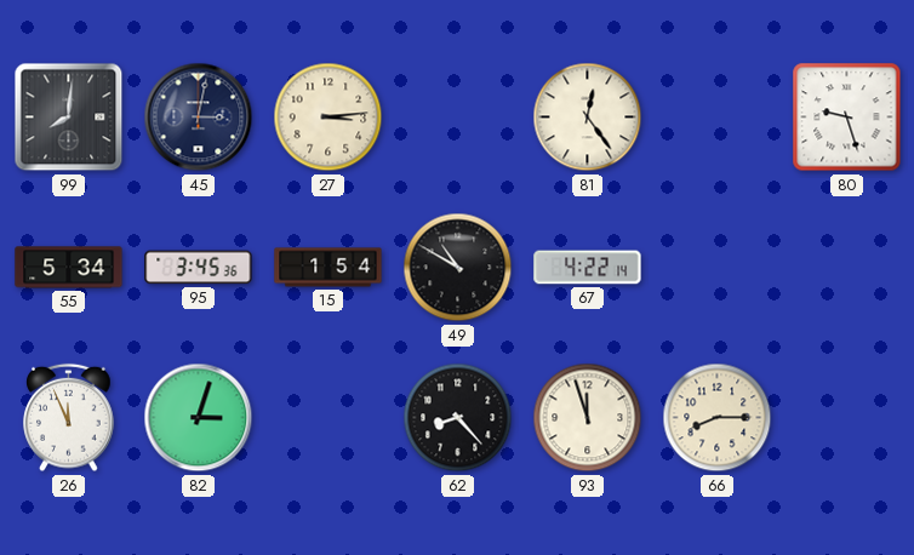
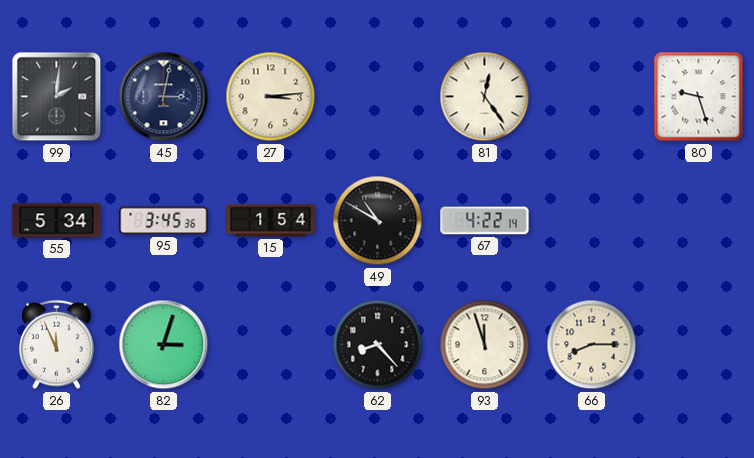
99: 8:01 -> 2:01 (57, 97)
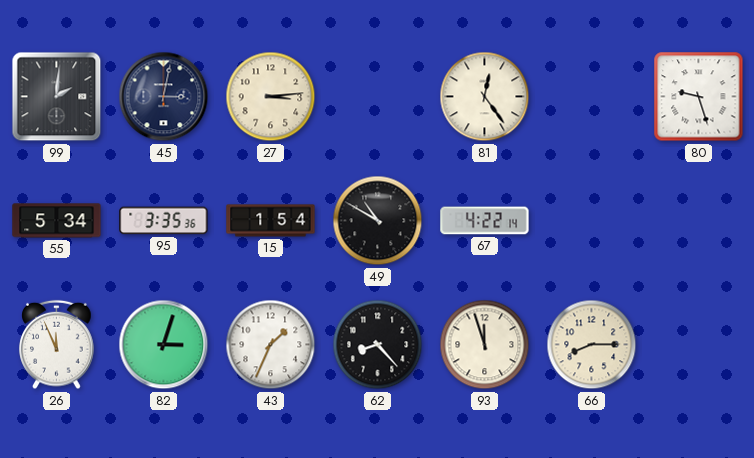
95: 3:45 -> 3:35 (164, 221)
43: none -> 1:34 (271, 345)
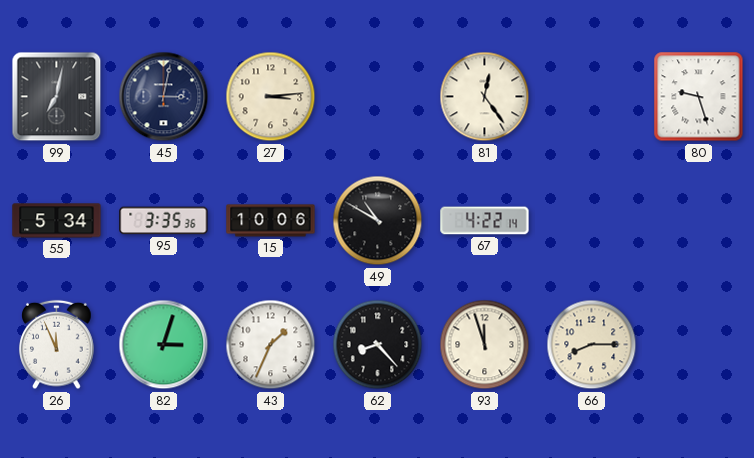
99: 2:01 -> 7:02 (57, 97)
15: 1:54 -> 10:06 (271, 221)
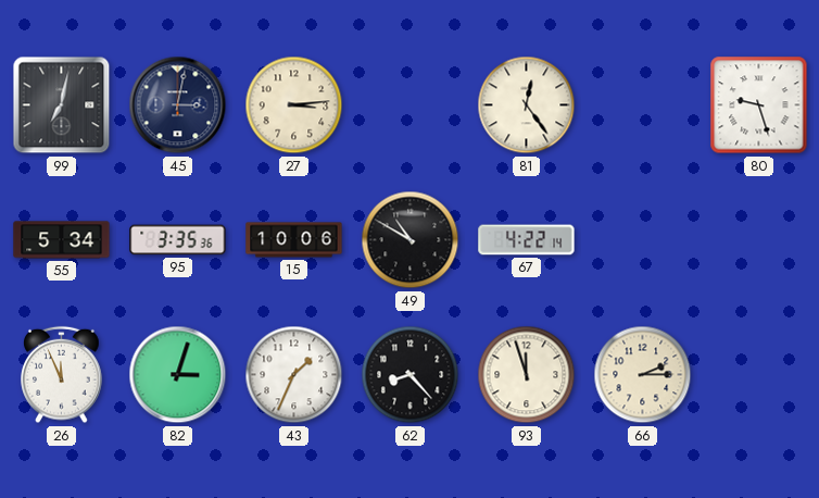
66: 8:15 -> 2:15 (643, 375)
